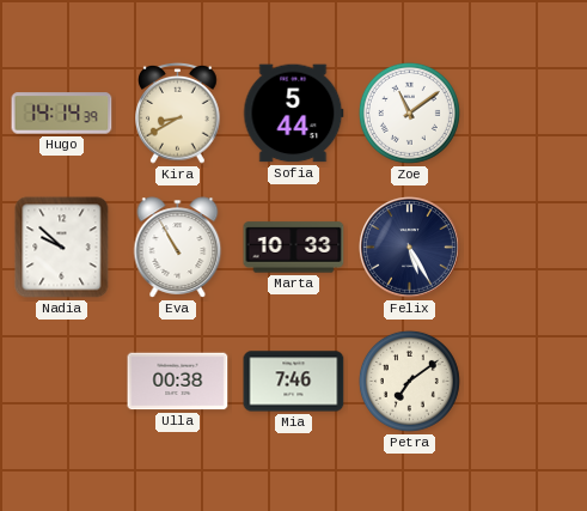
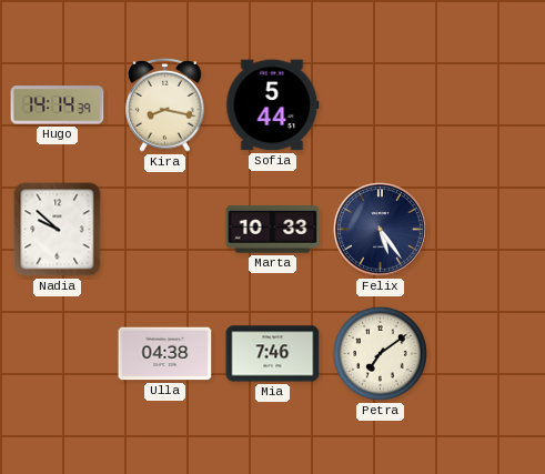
Kira: 8:40 -> 8:17 (165, 104)
Zoe: 11:09 -> none (409, 112)
Eva: 10:55 -> none (178, 248)
Felix: 5:25 -> 5:24 (381, 230)
Ulla: 00:38 -> 04:38 (165, 354)
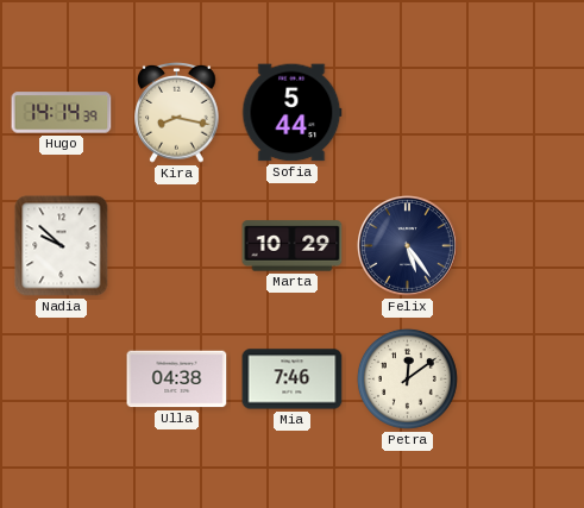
Marta: 10:33 -> 10:29 (293, 246)
Petra: 7:09 -> 12:09 (407, 378)
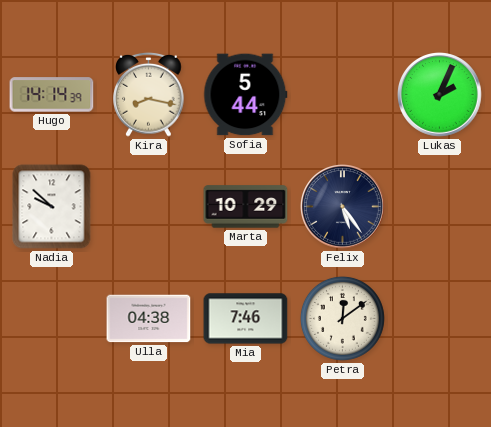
Lukas: none -> 2:04 (440, 95)
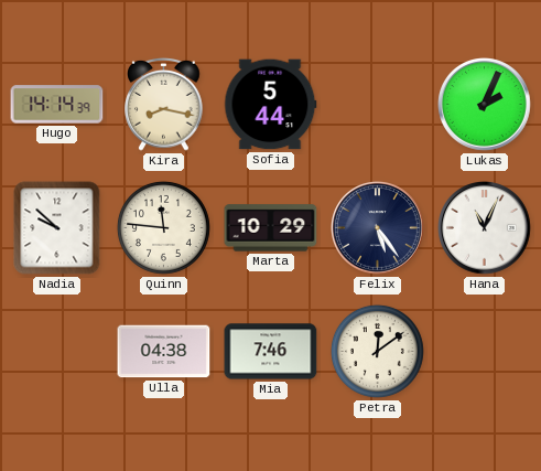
Quinn: none -> 11:46 (163, 227)
Hana: none -> 11:04 (485, 228)
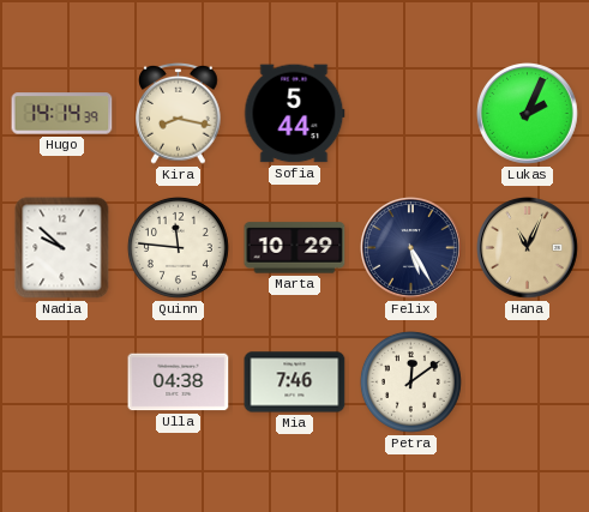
Felix: 5:24 -> 5:25 (411, 248)
Hana dial: white -> champagne (528, 248)
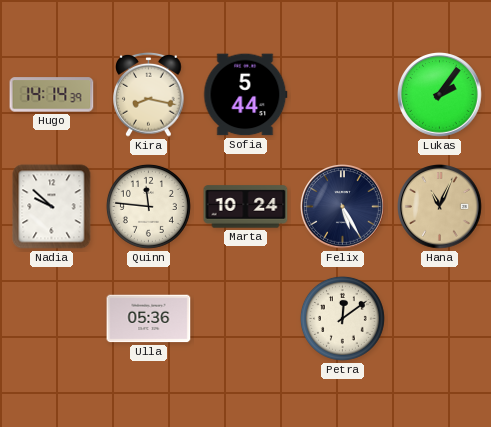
Lukas: 2:04 -> 2:06 (440, 95)
Marta: 10:29 -> 10:24 (246, 207)
Ulla: 04:38 -> 05:36 (149, 319)
Mia: 7:46 -> none (295, 383)
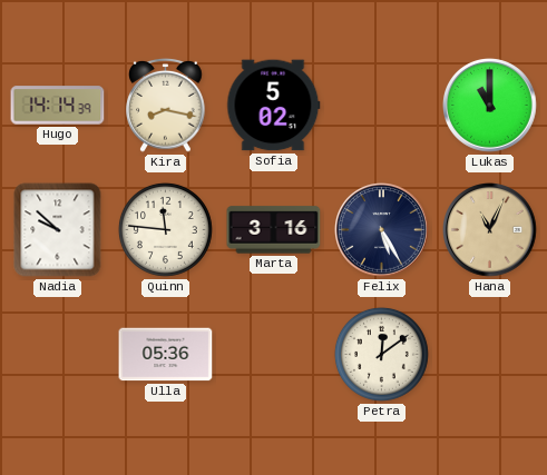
Sofia: 5:44 -> 5:02 (274, 106)
Lukas: 2:06 -> 11:00 (490, 106)
Marta: 10:24 -> 3:16 (274, 230)
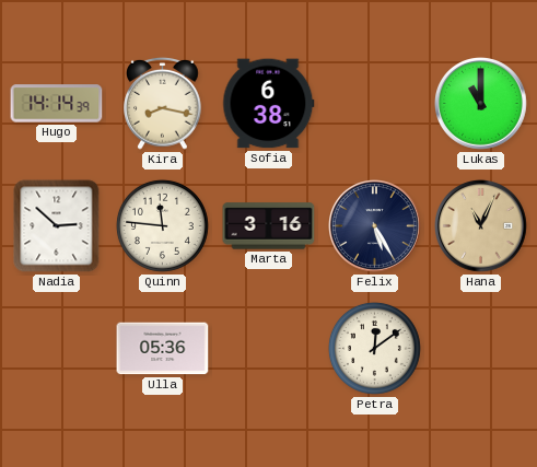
Sofia: 5:02 -> 6:38 (269, 104)
Nadia: 9:52 -> 2:52 (57, 226)
